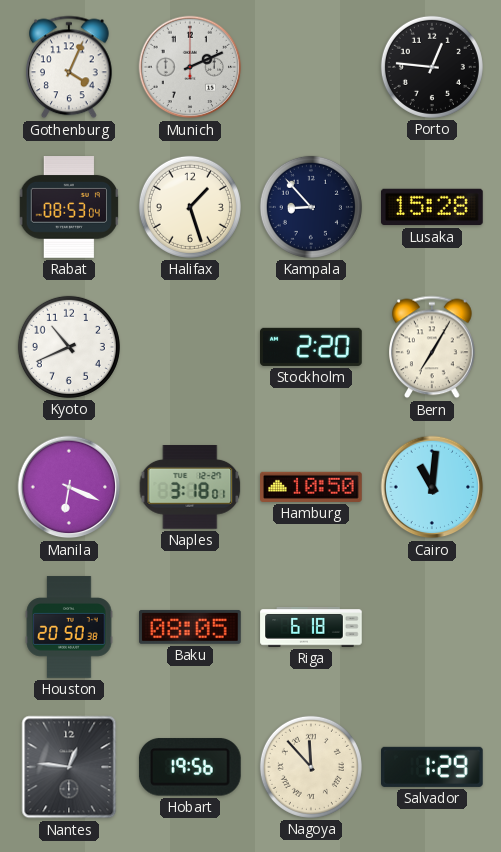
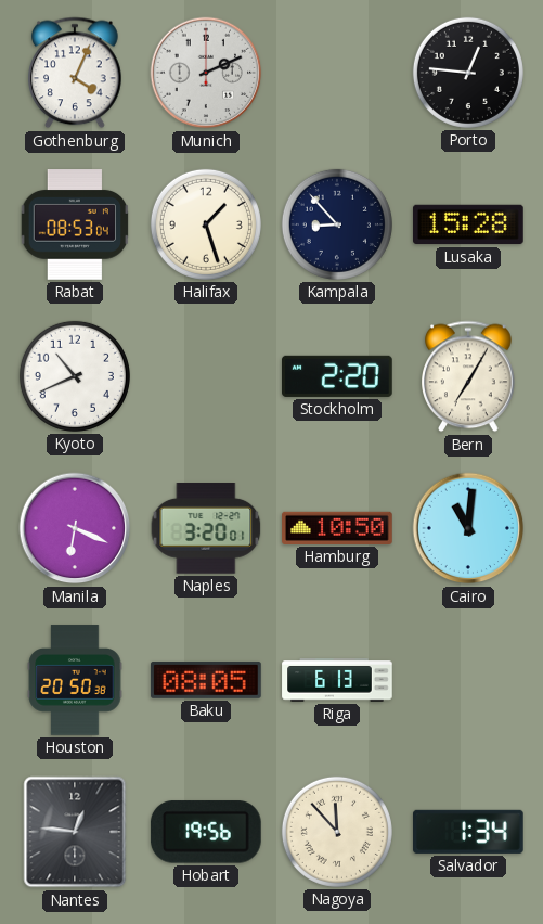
Naples: 3:18 -> 3:20 (206, 529)
Riga: 6:18 -> 6:13 (337, 680)
Salvador: 1:29 -> 1:34 (469, 832)
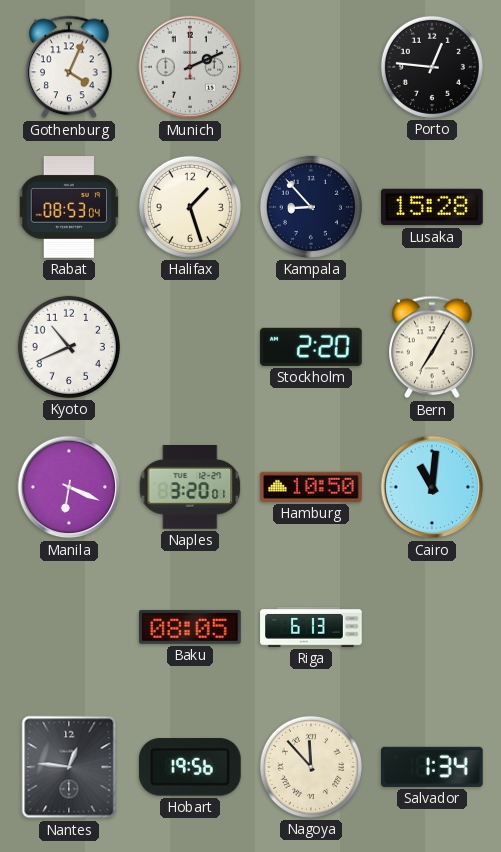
Houston: 20:50 -> none (75, 680)
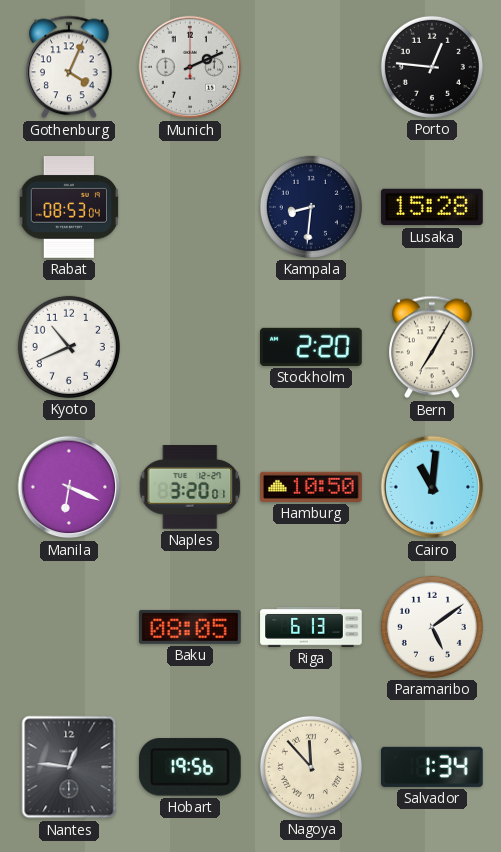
Halifax: 1:27 -> none (190, 207)
Kampala: 8:53 -> 8:31 (311, 207)
Paramaribo: none -> 5:09 (432, 627)
